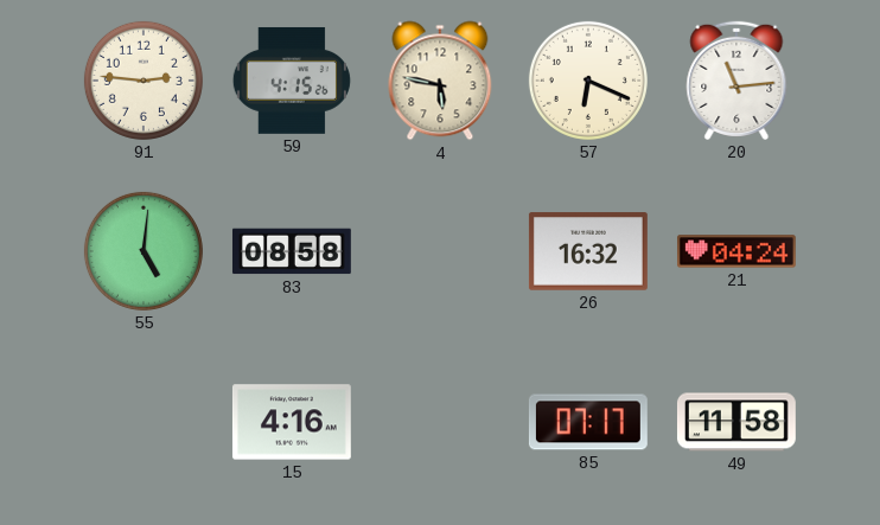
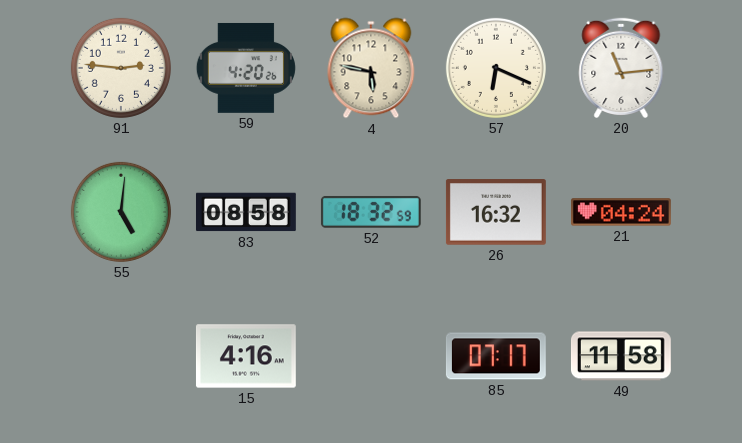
59: 4:15 -> 4:20 (246, 68)
52: none -> 18:32 (371, 212)
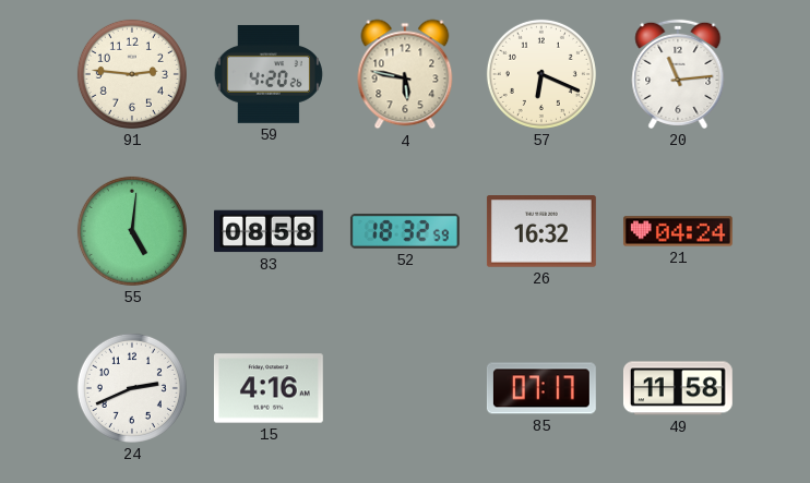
24: none -> 2:41 (132, 388)
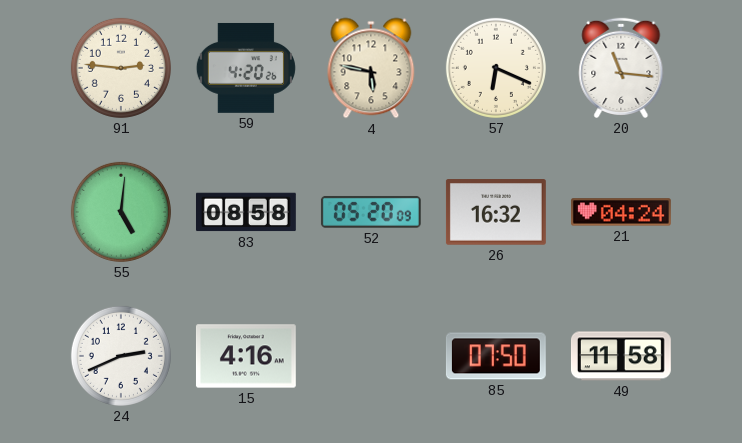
20: 11:14 -> 11:16 (621, 68)
52: 18:32 -> 05:20 (371, 212)
85: 07:17 -> 07:50 (496, 356)
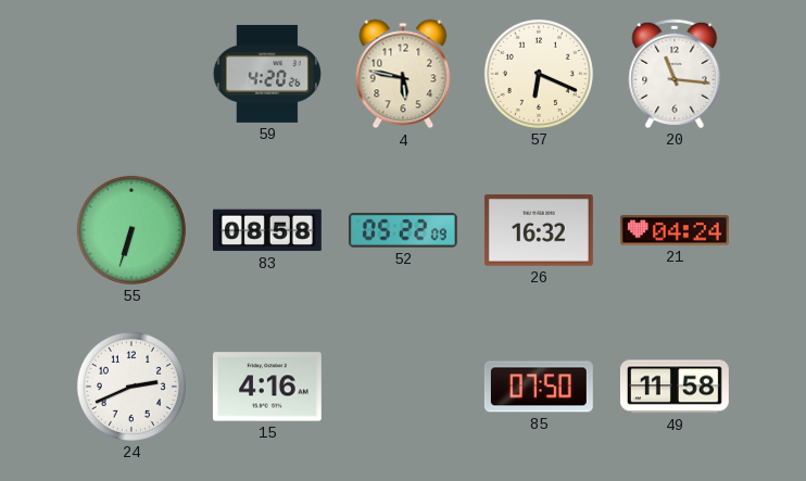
91: 2:46 -> none (121, 68)
55: 5:01 -> 6:33 (131, 230)
52: 05:20 -> 05:22 (403, 230)
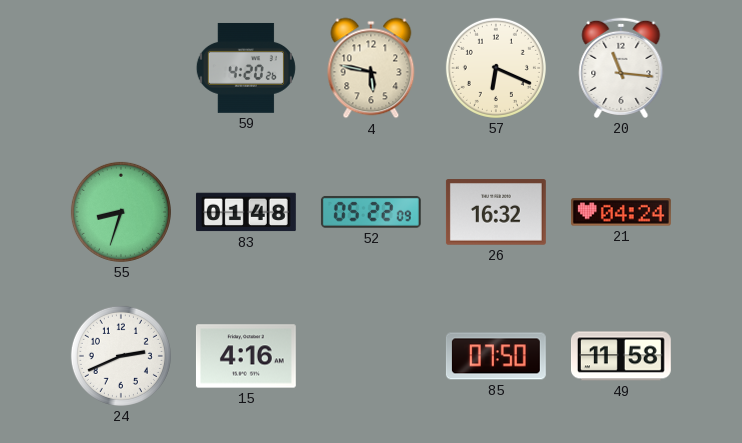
55: 6:33 -> 8:33 (121, 212)
83: 08:58 -> 01:48 (246, 212)
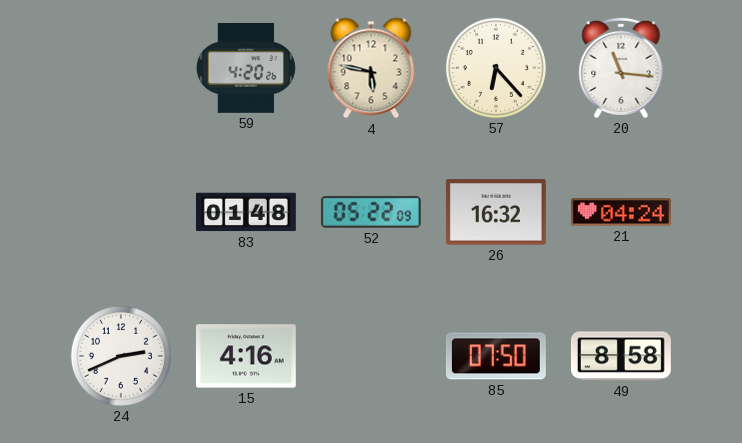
57: 6:19 -> 6:23 (496, 68)
55: 8:33 -> none (121, 212)
49: 11:58 -> 8:58 (621, 356)
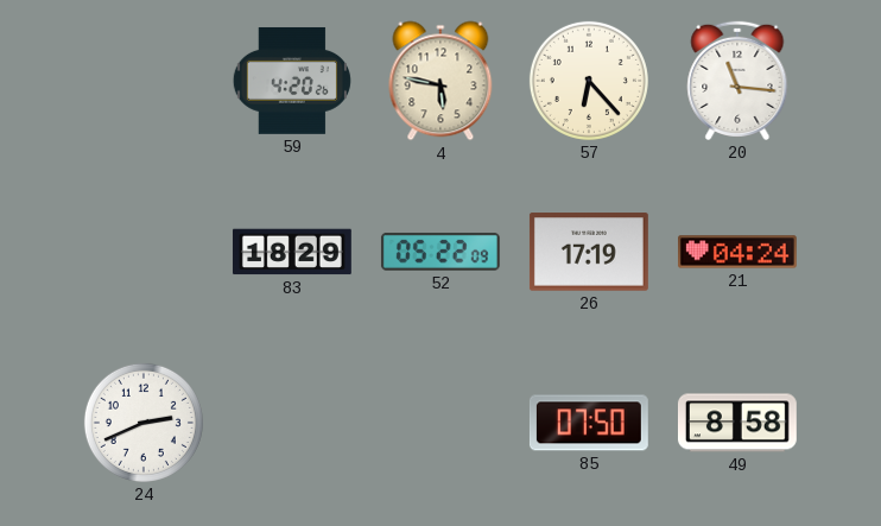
83: 01:48 -> 18:29 (292, 252)
26: 16:32 -> 17:19 (589, 252)
15: 4:16 -> none (246, 356)
